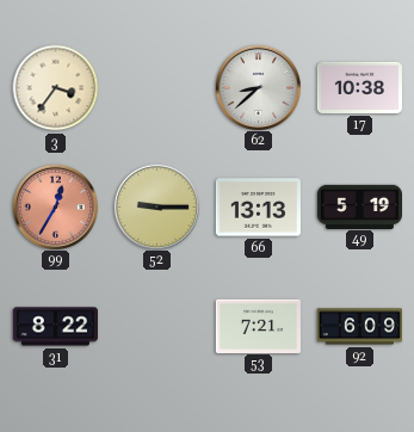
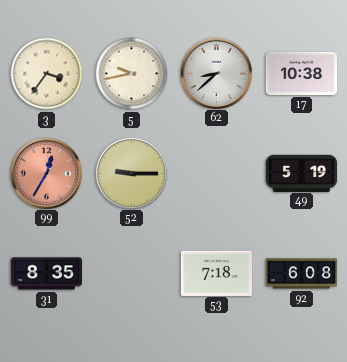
5: none -> 9:43 (132, 74)
66: 13:13 -> none (258, 208)
31: 8:22 -> 8:35 (46, 274)
53: 7:21 -> 7:18 (216, 273)
92: 6:09 -> 6:08 (301, 274)
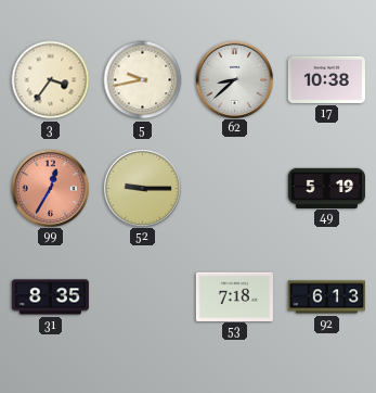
92: 6:08 -> 6:13 (326, 297)
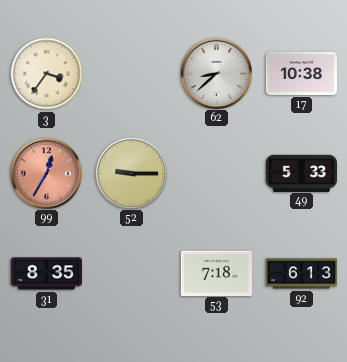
5: 9:43 -> none (143, 80)
49: 5:19 -> 5:33 (301, 173)
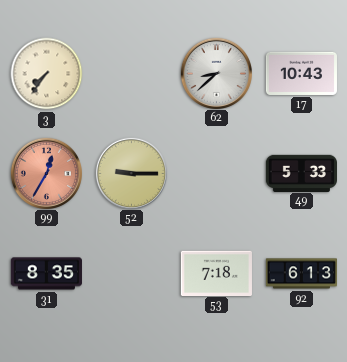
3: 3:36 -> 7:36 (47, 74)
17: 10:38 -> 10:43 (301, 73)
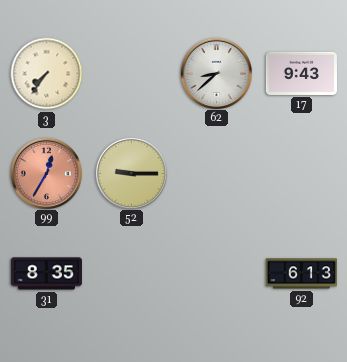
17: 10:43 -> 9:43 (301, 73)
49: 5:33 -> none (301, 173)
53: 7:18 -> none (216, 273)
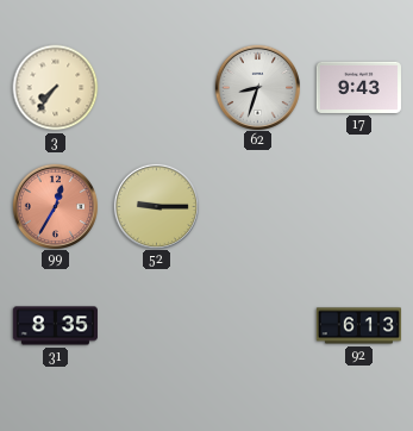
62: 8:38 -> 8:33 (257, 87)
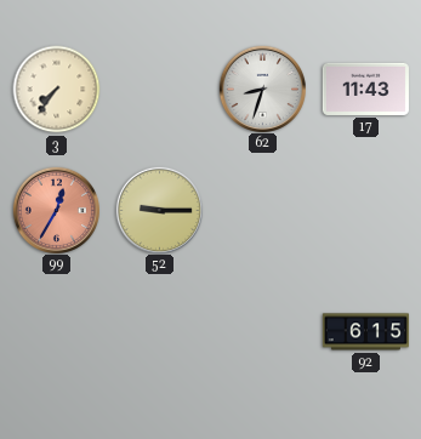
17: 9:43 -> 11:43 (365, 89)
31: 8:35 -> none (55, 326)
92: 6:13 -> 6:15 (365, 332)
